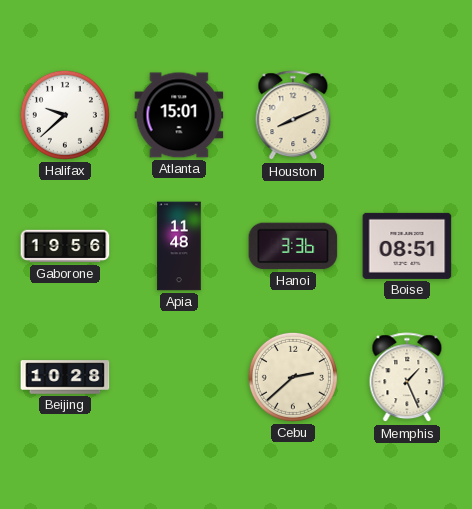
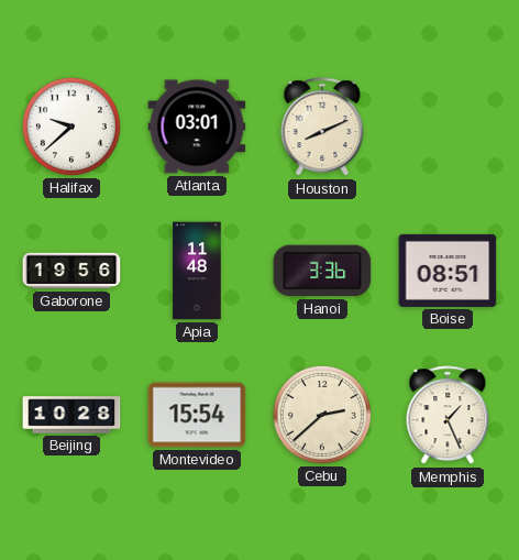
Atlanta: 15:01 -> 03:01 (197, 127)
Montevideo: none -> 15:54 (197, 415)
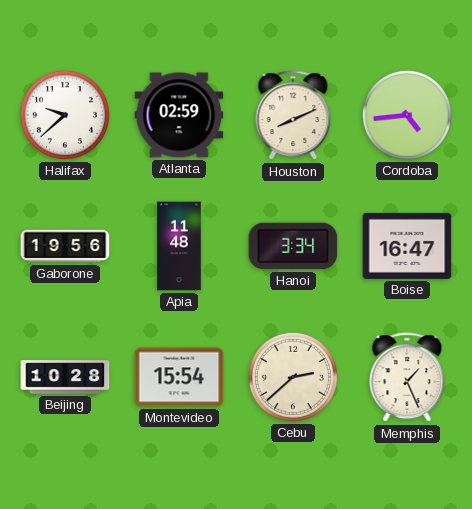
Atlanta: 03:01 -> 02:59 (179, 115)
Cordoba: none -> 4:44 (407, 115)
Hanoi: 3:36 -> 3:34 (293, 246)
Boise: 08:51 -> 16:47 (407, 246)
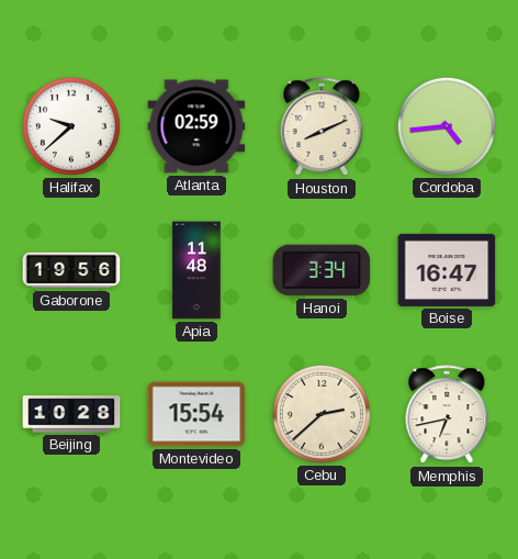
Memphis: 1:26 -> 6:43 (447, 415)
